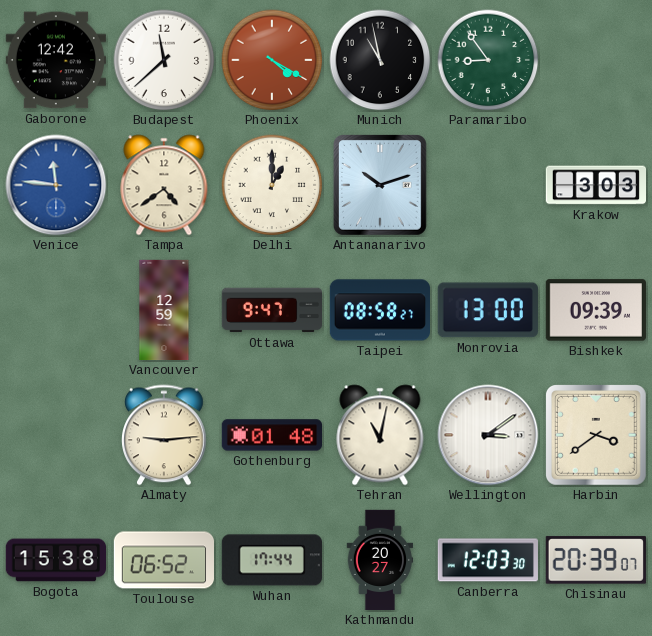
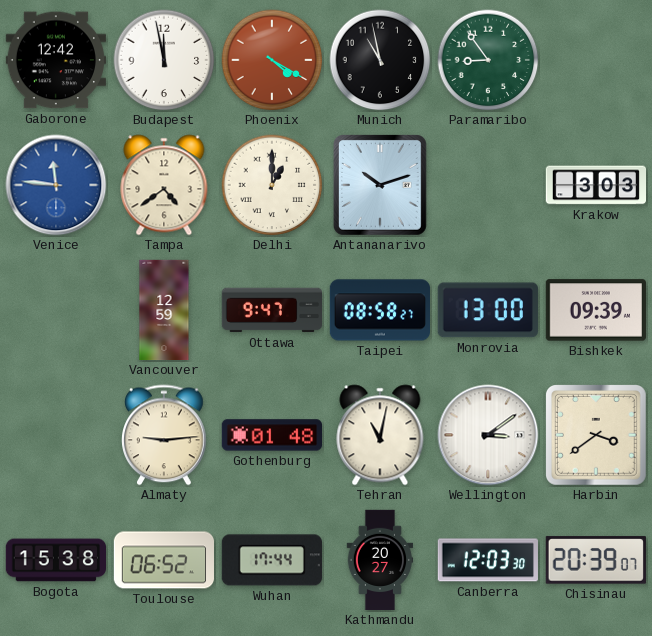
Budapest: 11:38 -> 11:58 (164, 60)
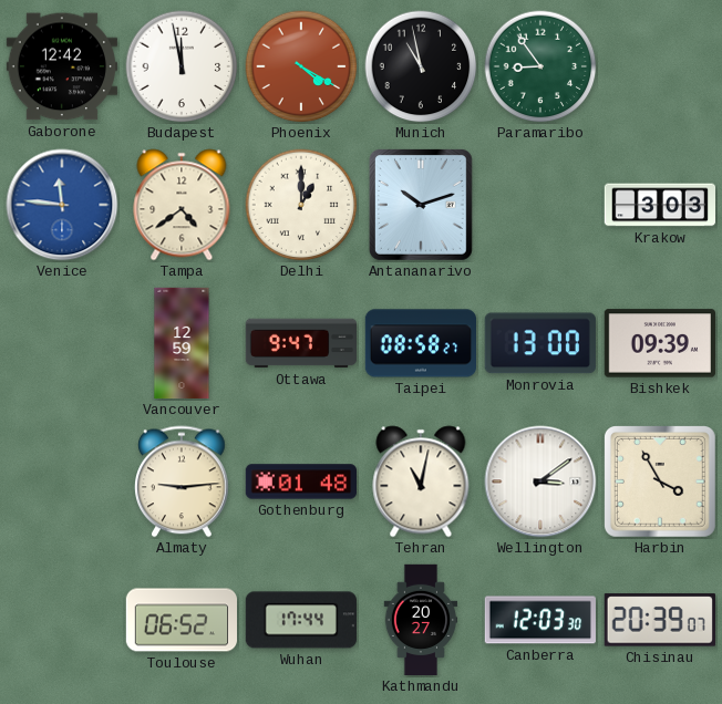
Harbin: 3:39 -> 3:55 (660, 482)
Bogota: 15:38 -> none (55, 560)
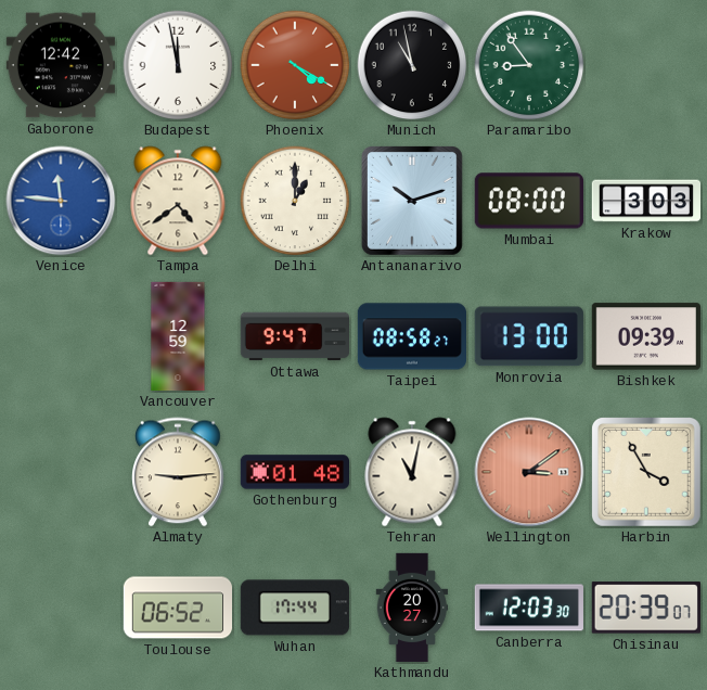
Mumbai: none -> 08:00 (528, 201)
Wellington dial: white -> salmon (529, 472)
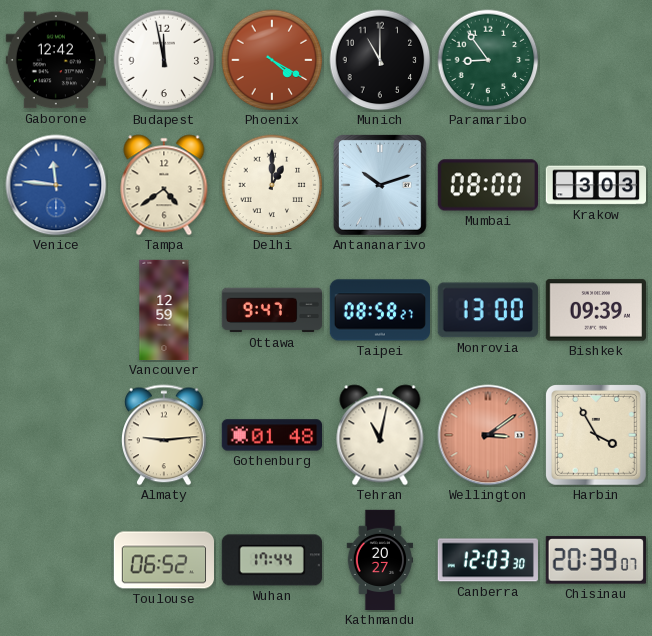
Munich: 10:58 -> 11:00 (380, 60)
